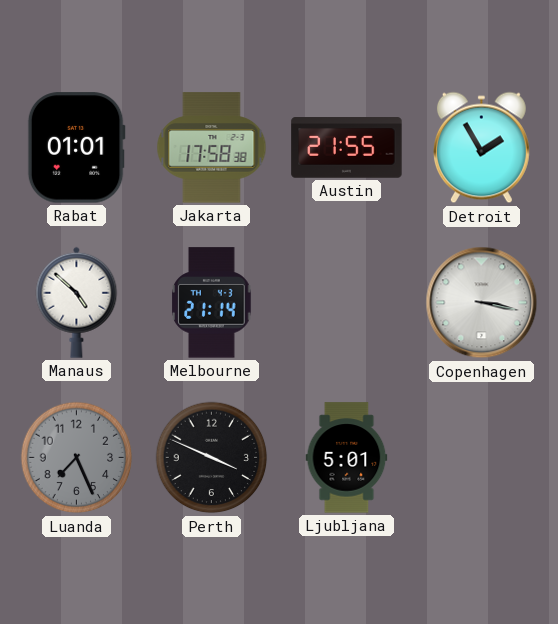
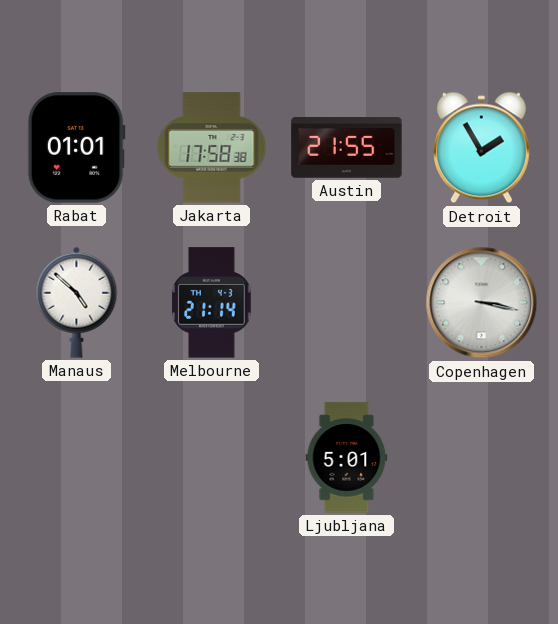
Luanda: 7:26 -> none (77, 458)
Perth: 3:49 -> none (212, 458)
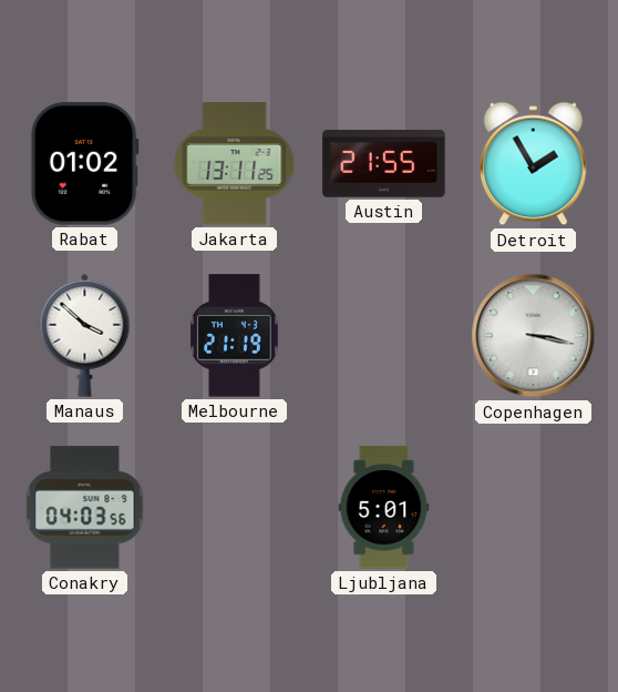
Rabat: 01:01 -> 01:02 (84, 164)
Jakarta: 17:58 -> 13:11 (235, 164)
Manaus: 4:52 -> 3:52 (85, 335)
Melbourne: 21:14 -> 21:19 (235, 336)
Conakry: none -> 04:03 (85, 508)
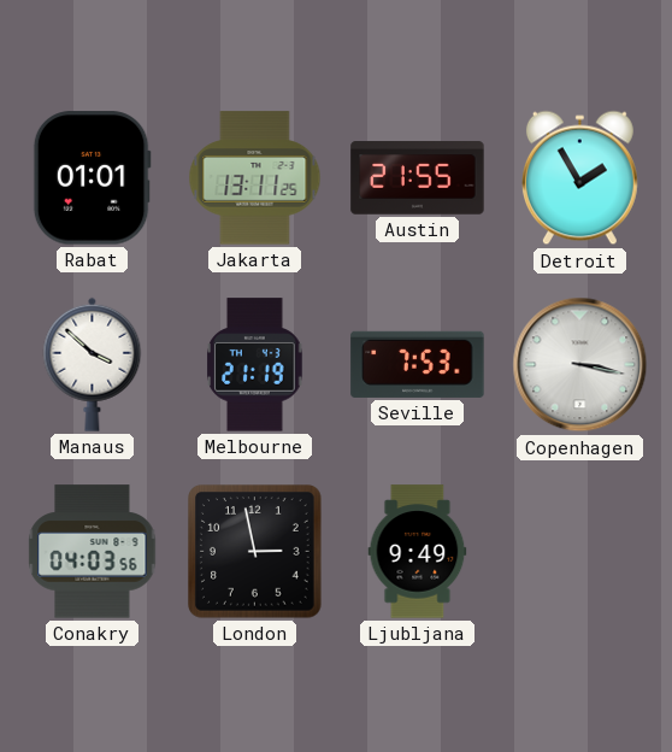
Rabat: 01:02 -> 01:01 (92, 178)
Seville: none -> 7:53 (418, 364)
London: none -> 2:58 (255, 552)
Ljubljana: 5:01 -> 9:49 (418, 552)
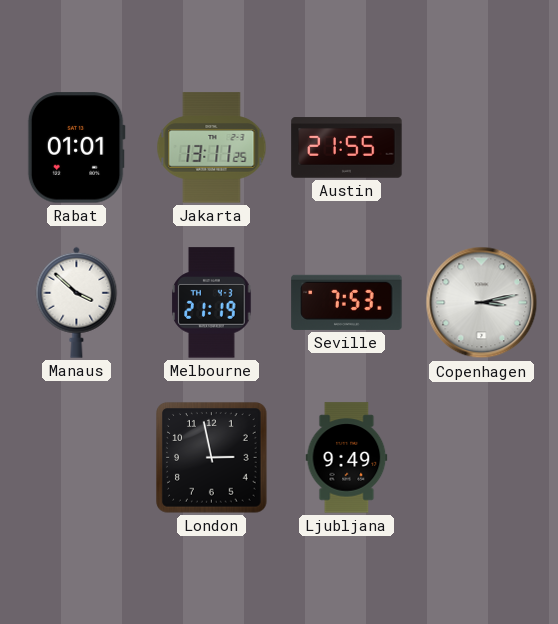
Detroit: 1:55 -> none (579, 178)
Copenhagen: 3:17 -> 3:13 (482, 303)
Conakry: 04:03 -> none (93, 552)
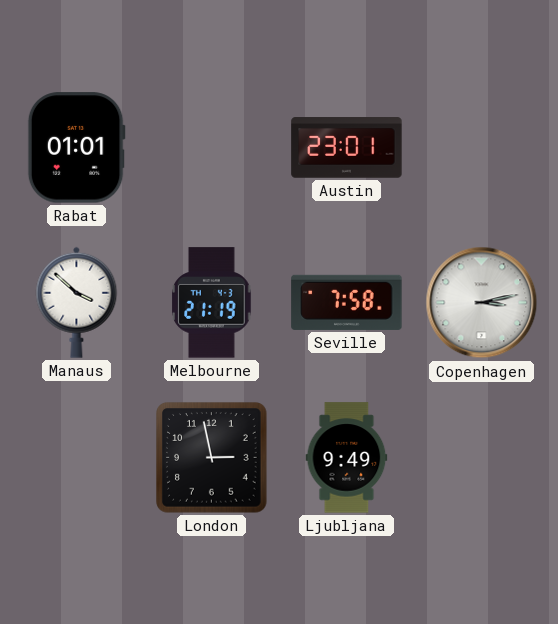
Jakarta: 13:11 -> none (212, 148)
Austin: 21:55 -> 23:01 (347, 148)
Seville: 7:53 -> 7:58 (347, 302)
